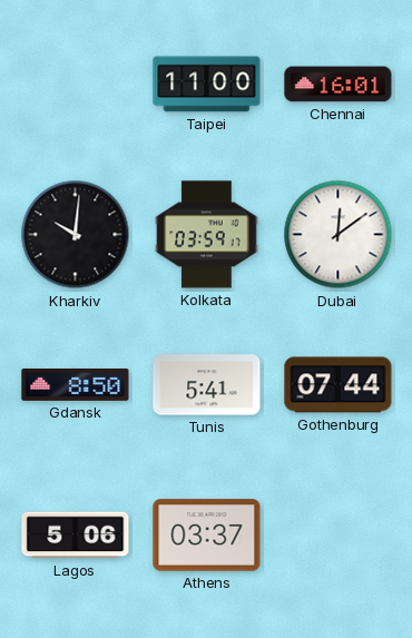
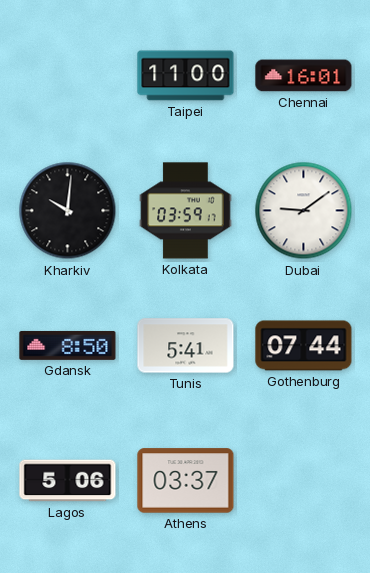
Dubai: 12:09 -> 9:09 (304, 211)
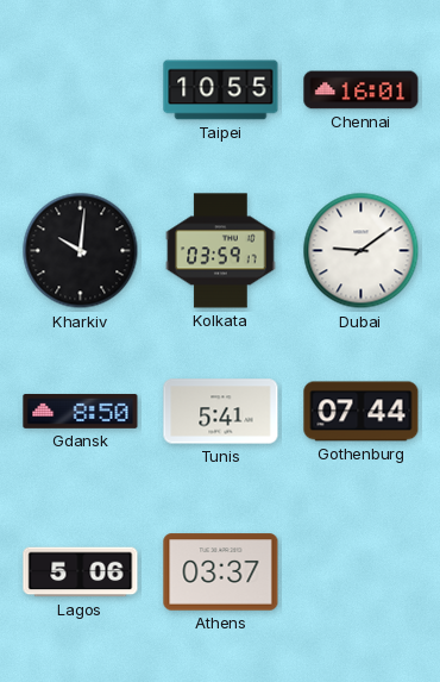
Taipei: 11:00 -> 10:55 (221, 90)
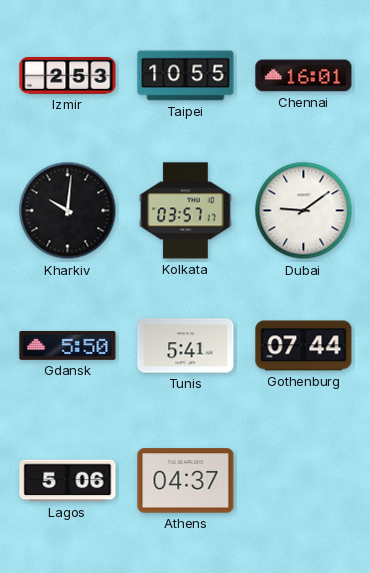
Izmir: none -> 2:53 (68, 76)
Kolkata: 03:59 -> 03:57 (186, 211)
Gdansk: 8:50 -> 5:50 (68, 345)
Athens: 03:37 -> 04:37 (186, 481)
